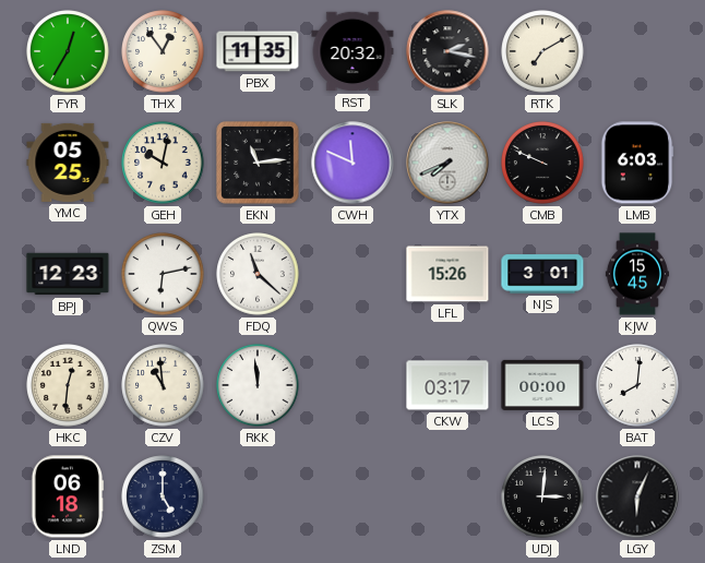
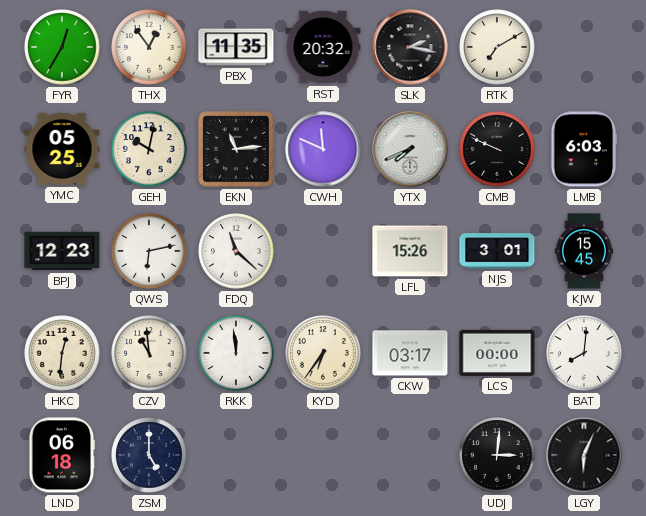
KYD: none -> 6:36 (323, 353)
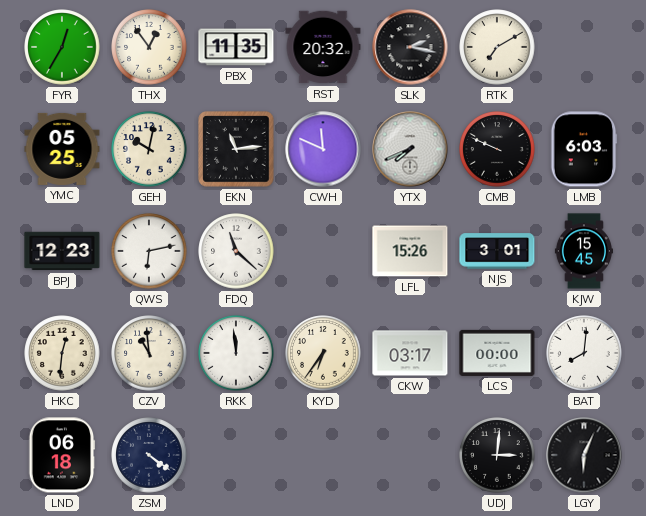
ZSM: 5:00 -> 4:21 (149, 455)
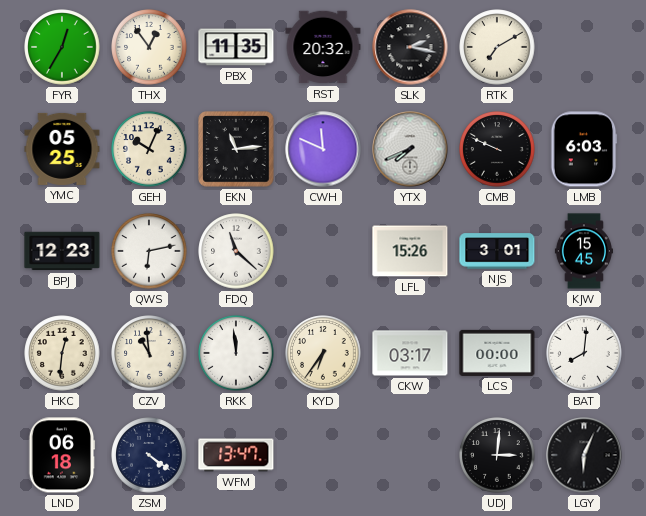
GEH: 10:02 -> 10:04 (149, 149)
WFM: none -> 13:47 (236, 455)
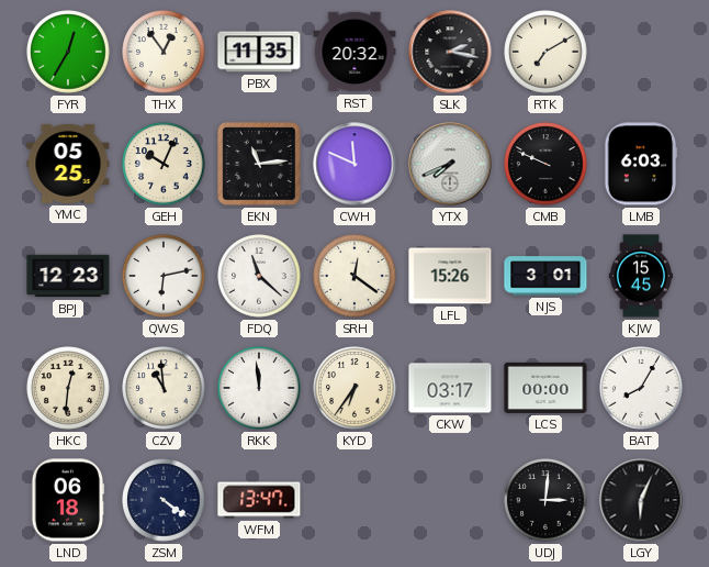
SRH: none -> 12:21 (354, 276)
BAT: 8:01 -> 8:05 (641, 388)
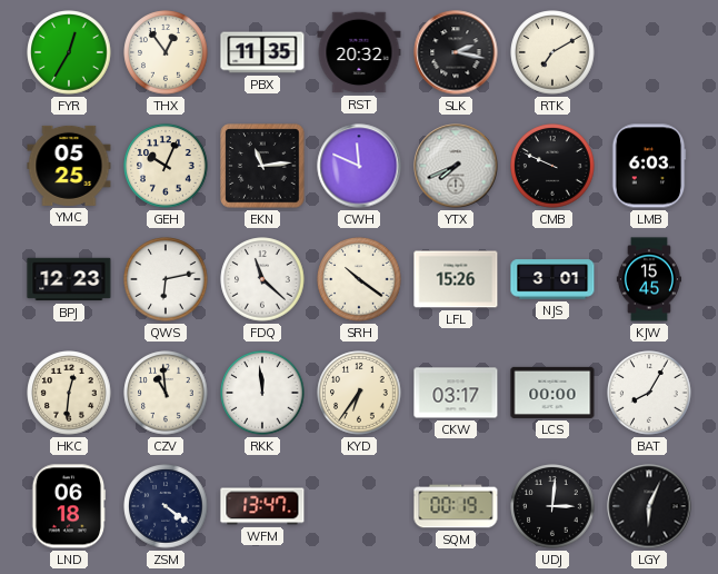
SRH: 12:21 -> 10:21 (359, 279)
SQM: none -> 00:19 (456, 506)
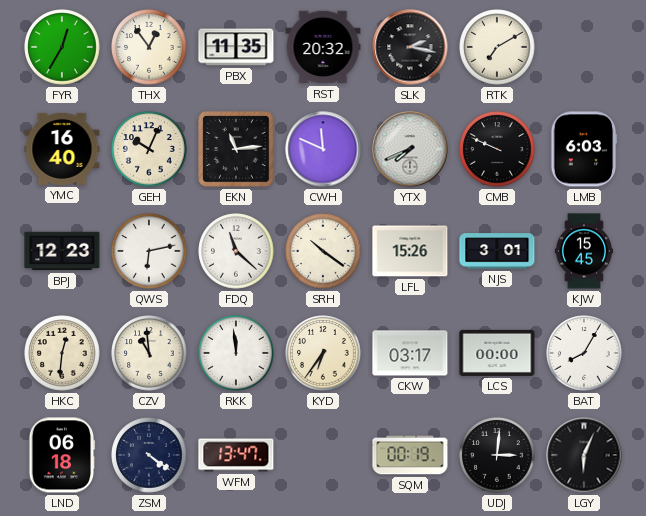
YMC: 05:25 -> 16:40 (62, 149)
